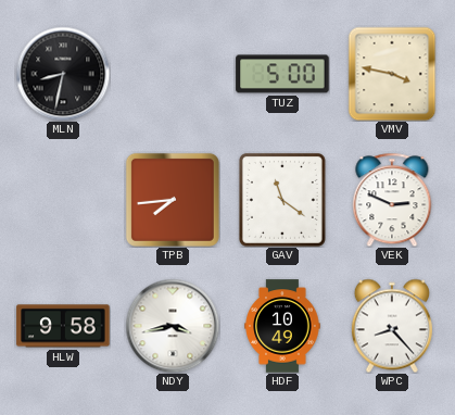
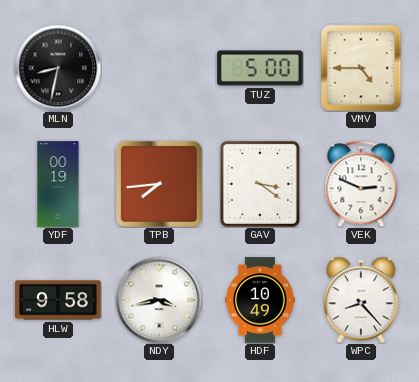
VMV: 3:47 -> 4:45 (361, 68)
YDF: none -> 00:19 (58, 184)
GAV: 11:21 -> 3:21 (260, 184)
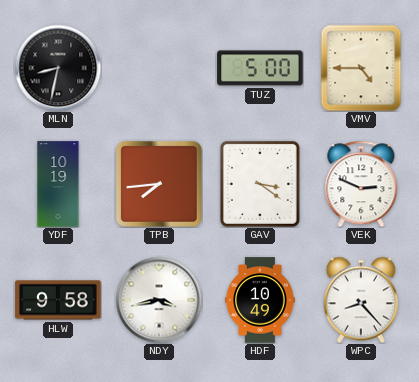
YDF: 00:19 -> 10:19 (58, 184)
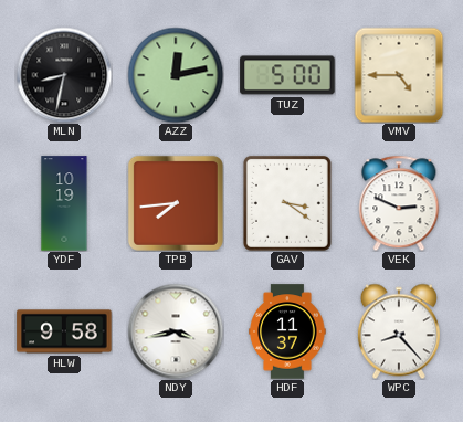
AZZ: none -> 12:13 (176, 75)
HDF: 10:49 -> 11:37 (287, 331)
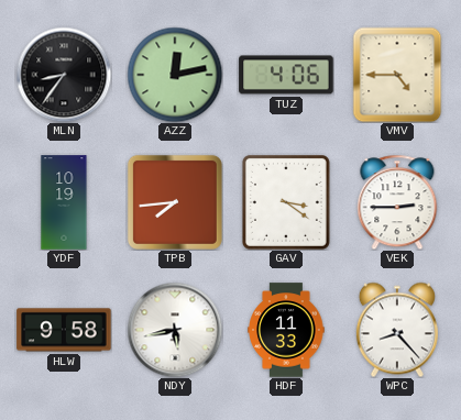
MLN: 8:32 -> 8:36 (64, 75)
TUZ: 5:00 -> 4:06 (286, 75)
VEK: 2:49 -> 2:45 (397, 202)
NDY: 3:43 -> 5:43 (175, 330)
HDF: 11:37 -> 11:33 (286, 330)
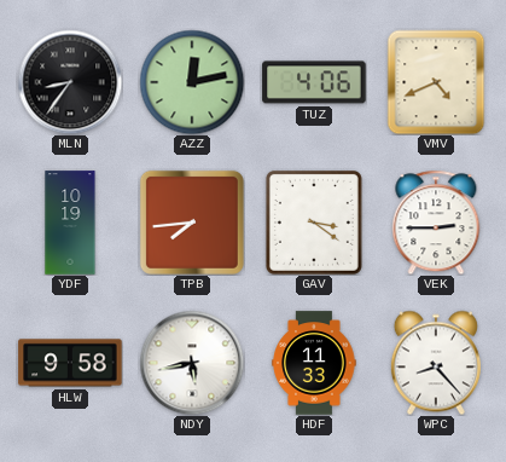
VMV: 4:45 -> 4:41 (436, 82)
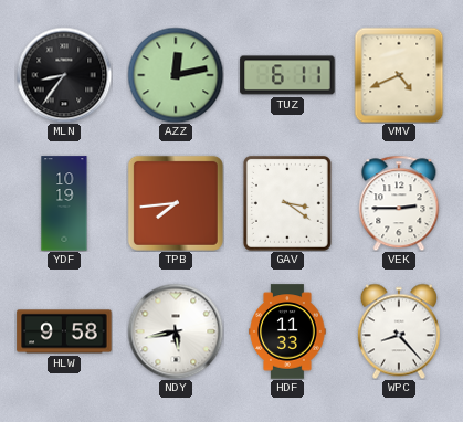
TUZ: 4:06 -> 6:11 (287, 75)
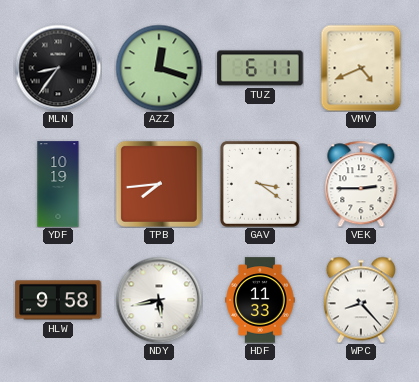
AZZ: 12:13 -> 12:18 (159, 68)
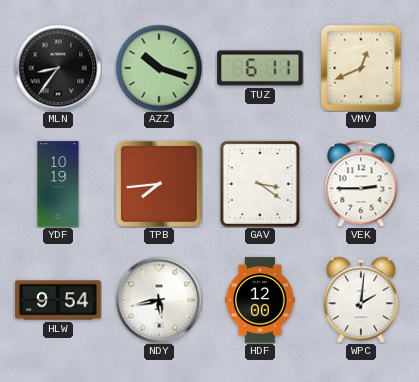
AZZ: 12:18 -> 10:18 (159, 68)
VMV: 4:41 -> 12:41 (361, 68)
HLW: 9:58 -> 9:54 (58, 300)
HDF: 11:33 -> 12:00 (260, 300)
WPC: 8:23 -> 2:01 (361, 300)
